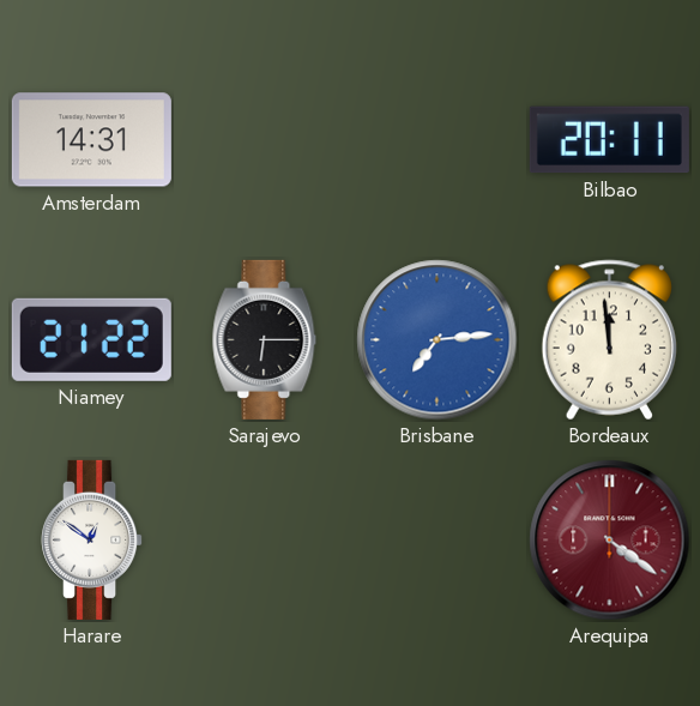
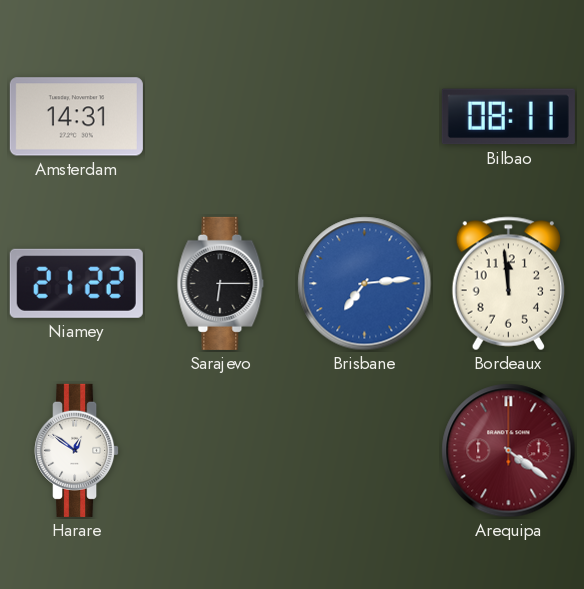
Bilbao: 20:11 -> 08:11 (508, 117)
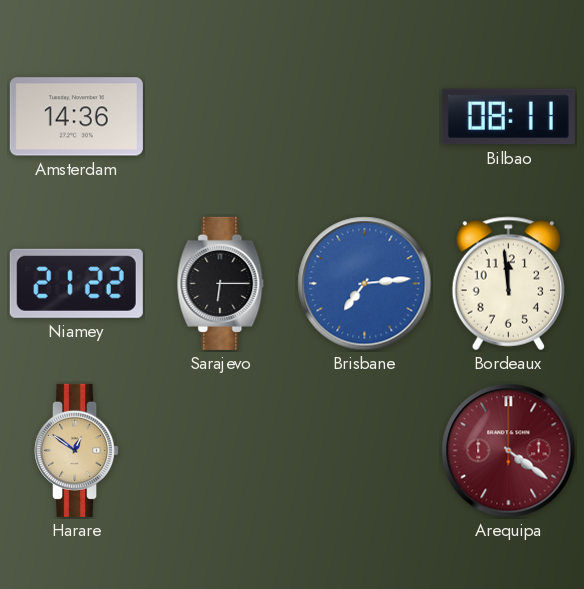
Amsterdam: 14:31 -> 14:36 (76, 117)
Harare dial: white -> champagne (77, 450)
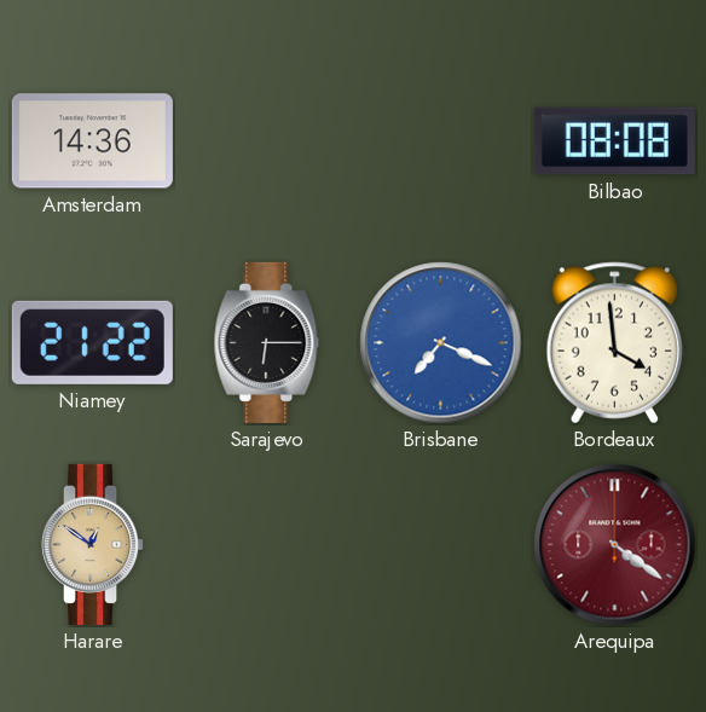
Bilbao: 08:11 -> 08:08 (614, 141)
Brisbane: 7:14 -> 7:19 (441, 343)
Bordeaux: 11:59 -> 3:59 (614, 343)
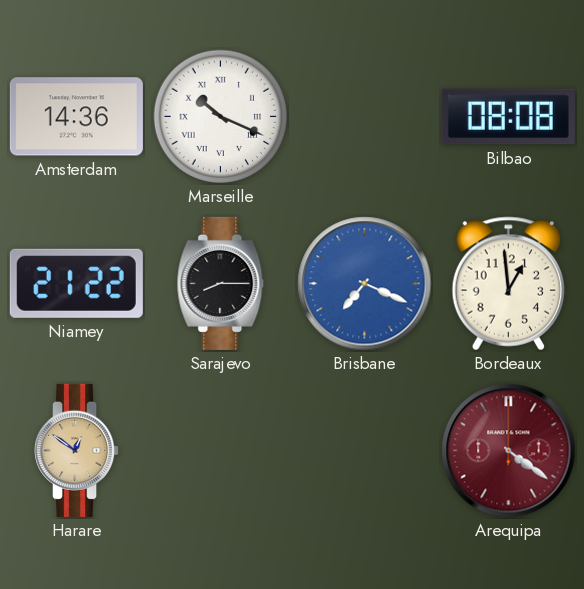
Marseille: none -> 10:19 (221, 117)
Sarajevo: 6:15 -> 8:15 (221, 283)
Bordeaux: 3:59 -> 12:59 (508, 284)
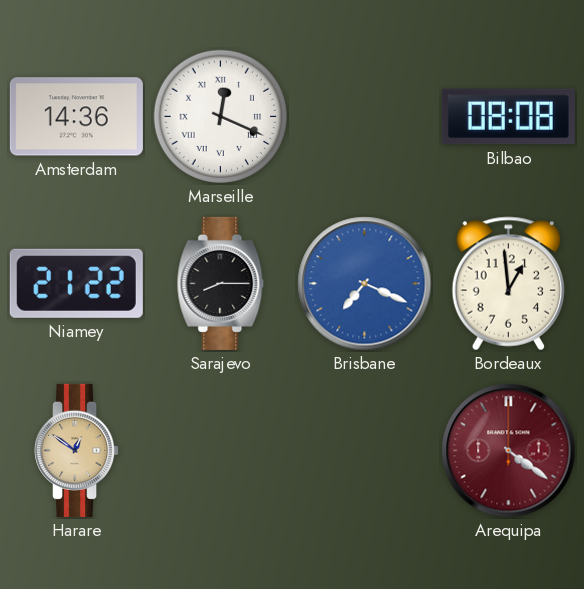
Marseille: 10:19 -> 12:19 (221, 117)
